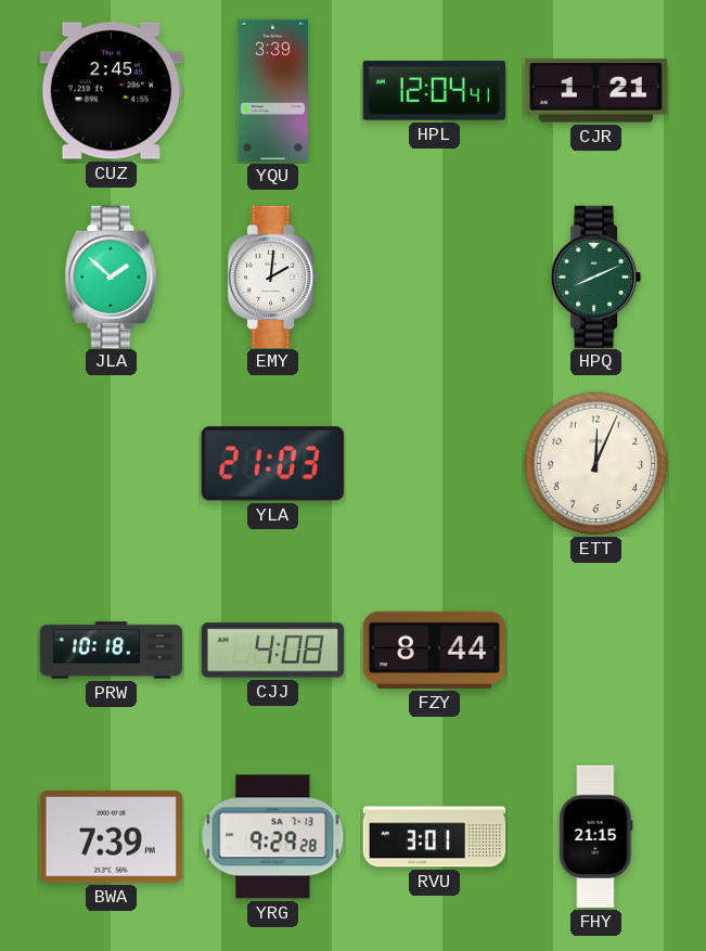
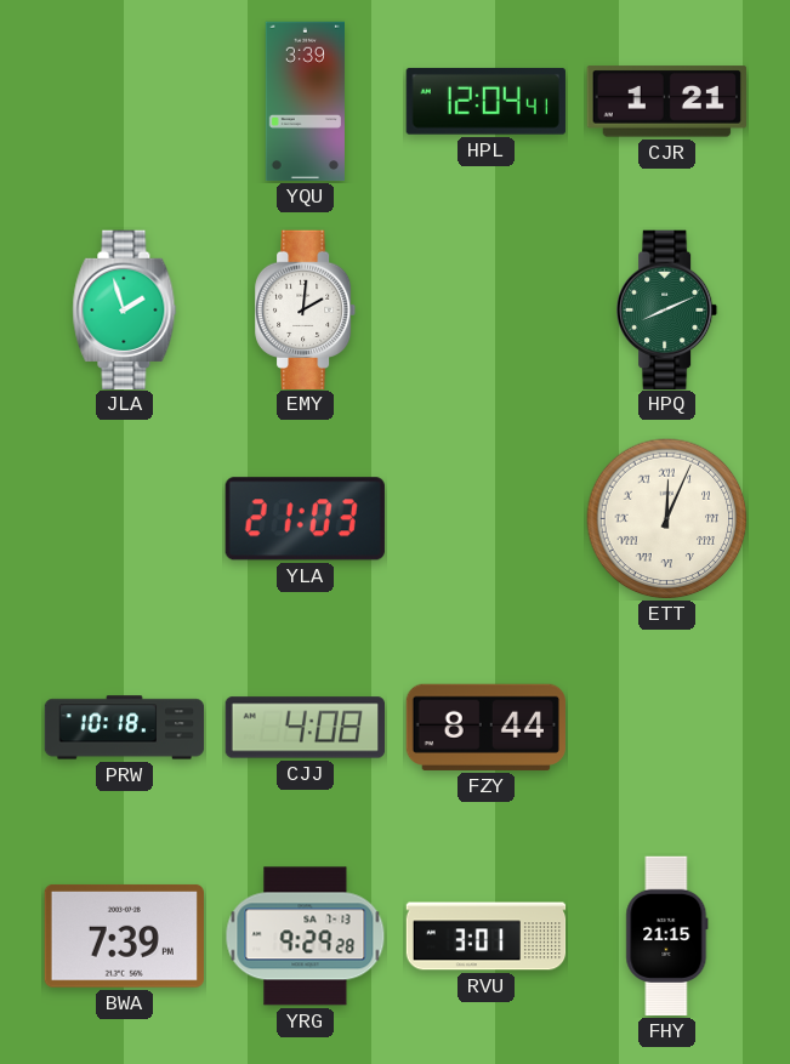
CUZ: 2:45 -> none (111, 91)
JLA: 1:52 -> 1:57 (125, 309)
ETT numerals: Arabic -> Roman (667, 519)
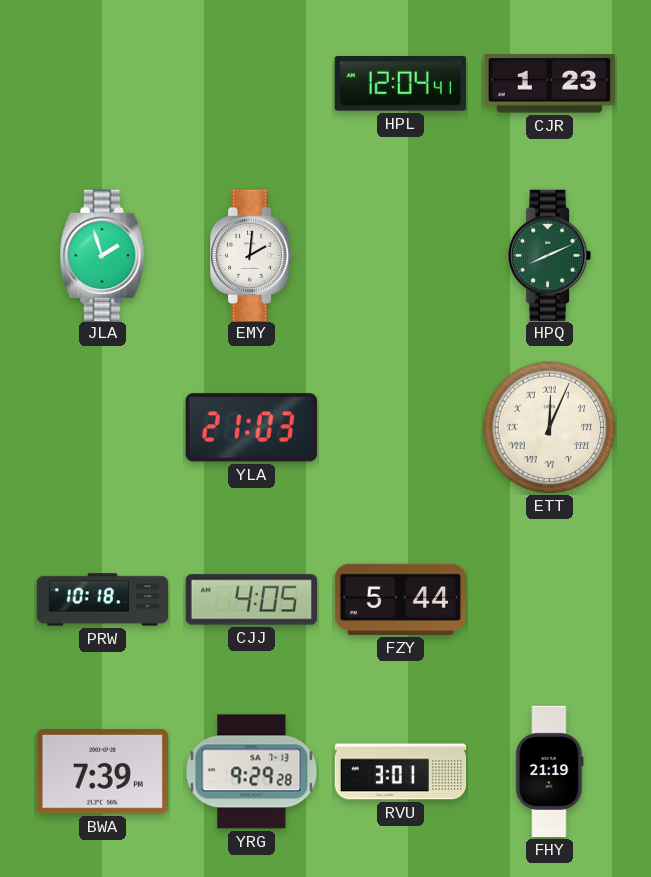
YQU: 3:39 -> none (305, 102)
CJR: 1:21 -> 1:23 (549, 84)
CJJ: 4:08 -> 4:05 (251, 600)
FZY: 8:44 -> 5:44 (400, 599)
FHY: 21:15 -> 21:19 (550, 772)
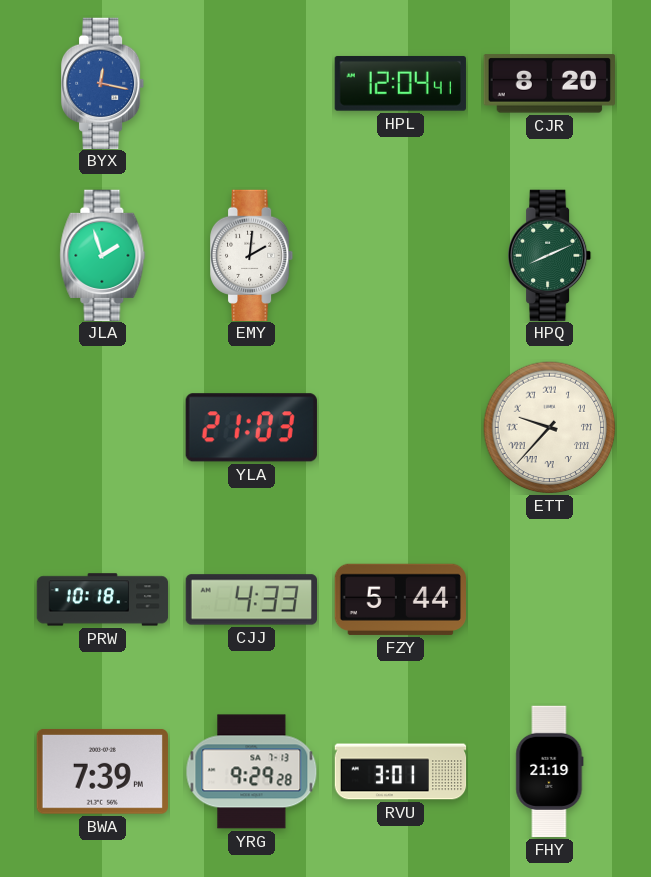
BYX: none -> 12:17 (104, 83)
CJR: 1:23 -> 8:20 (549, 84)
ETT: 12:04 -> 9:37 (550, 428)
CJJ: 4:05 -> 4:33 (251, 600)
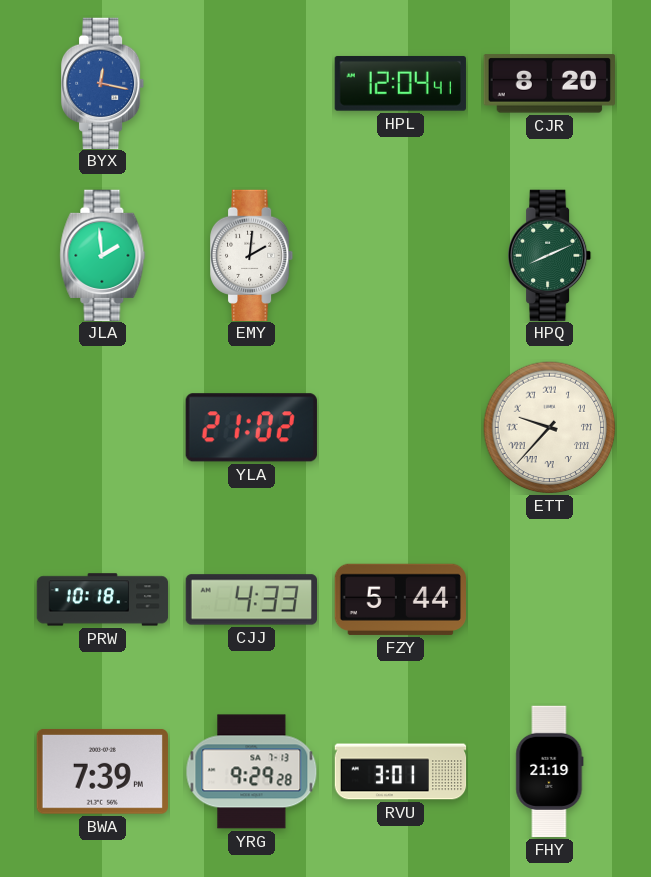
JLA: 1:57 -> 1:59 (103, 255)
YLA: 21:03 -> 21:02 (251, 428)
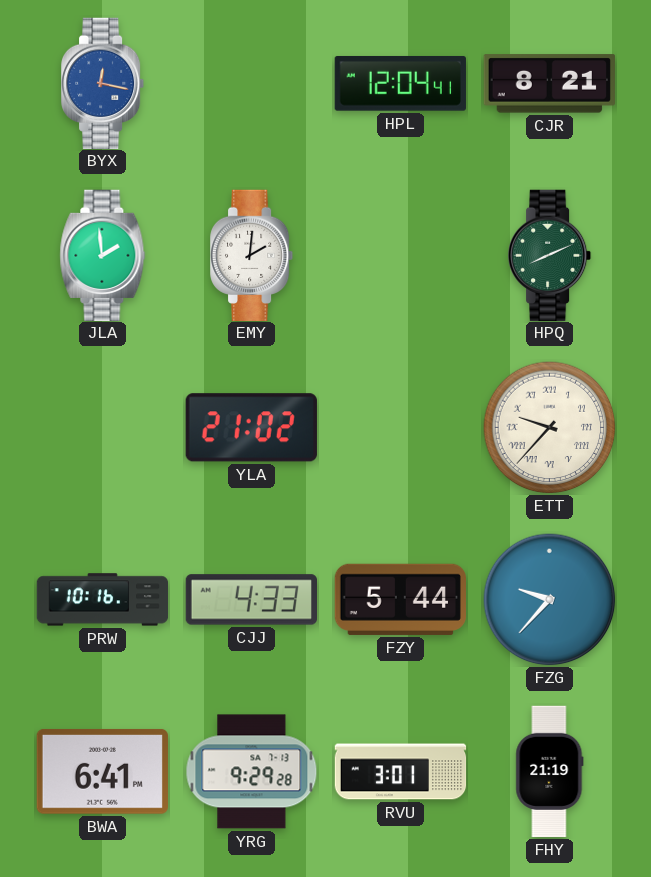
CJR: 8:20 -> 8:21 (549, 84)
PRW: 10:18 -> 10:16 (103, 600)
FZG: none -> 9:37 (550, 600)
BWA: 7:39 -> 6:41 (102, 771)
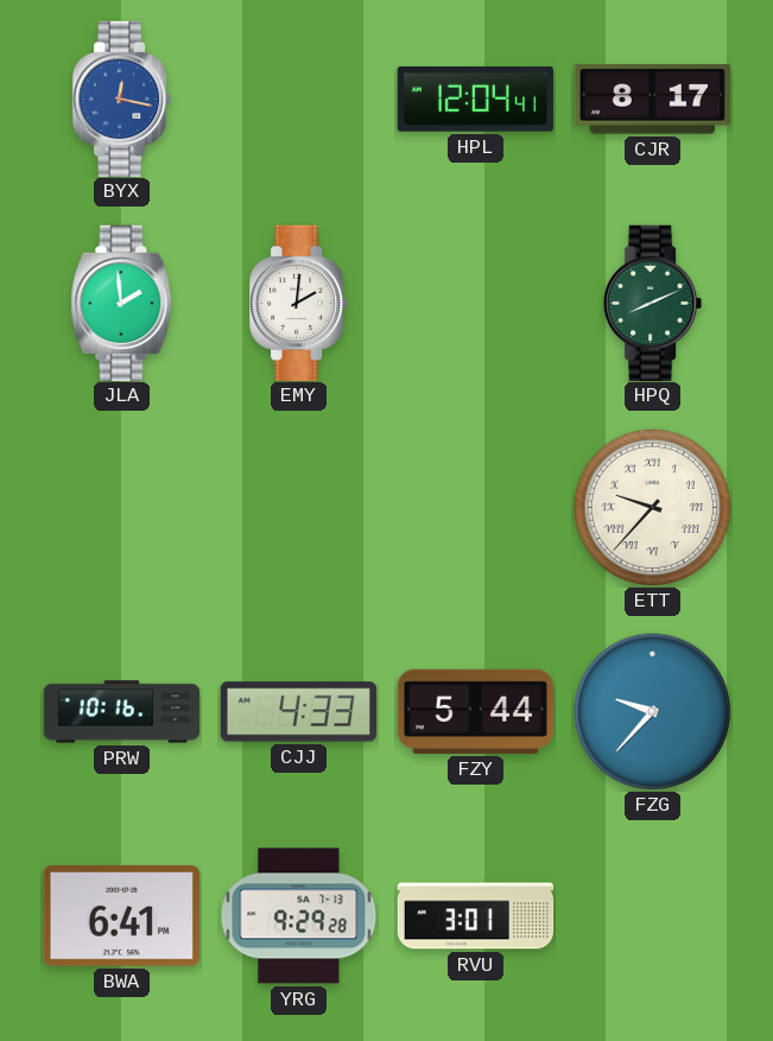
CJR: 8:21 -> 8:17 (652, 100)
YLA: 21:02 -> none (251, 428)
FHY: 21:19 -> none (550, 772)
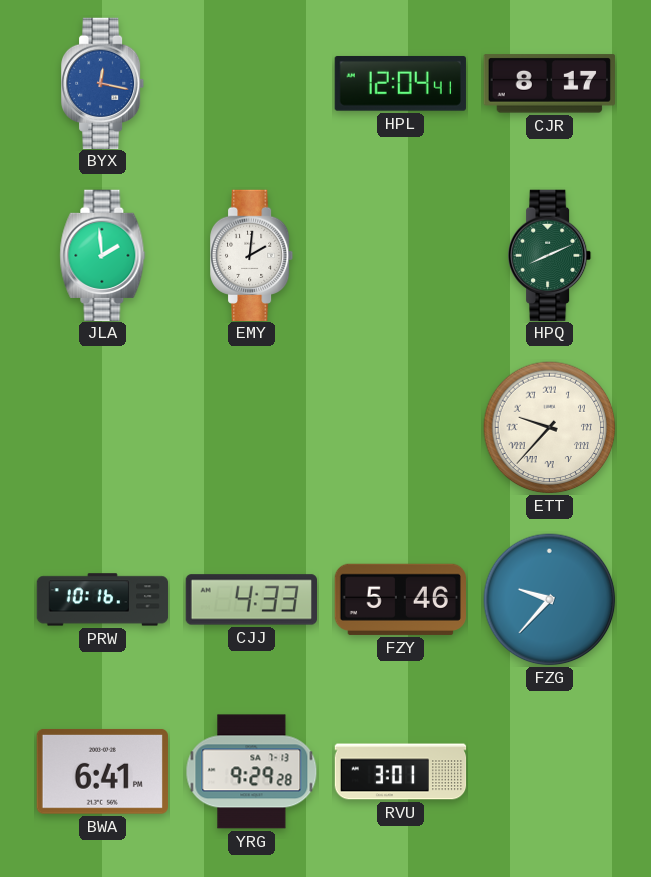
FZY: 5:44 -> 5:46 (400, 599)
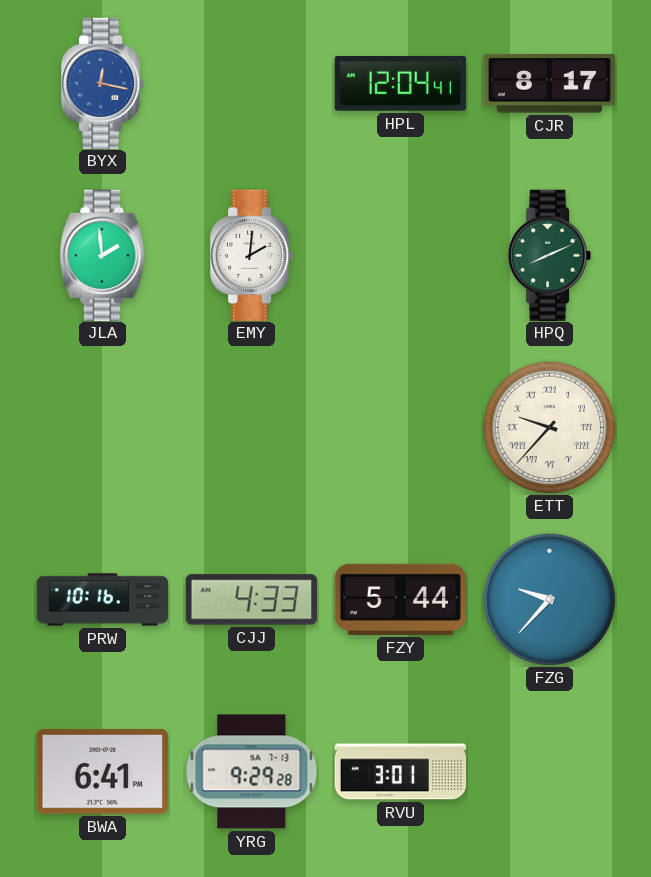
FZY: 5:46 -> 5:44 (400, 599)
